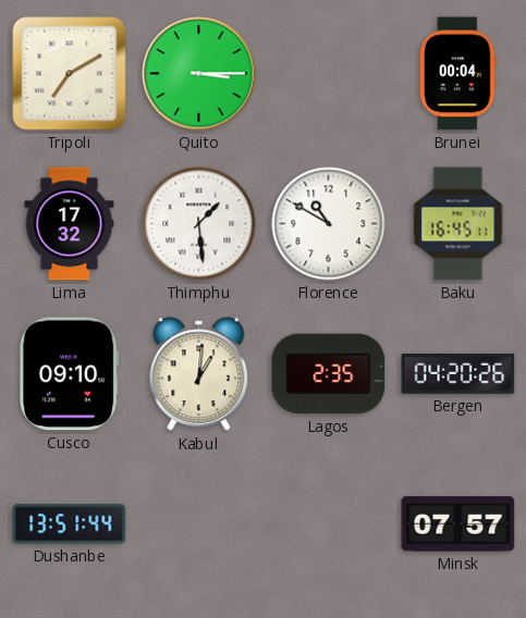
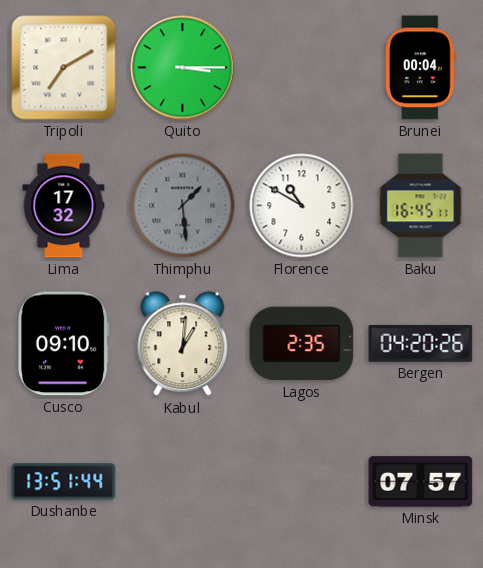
Thimphu dial: white -> grey (183, 206)
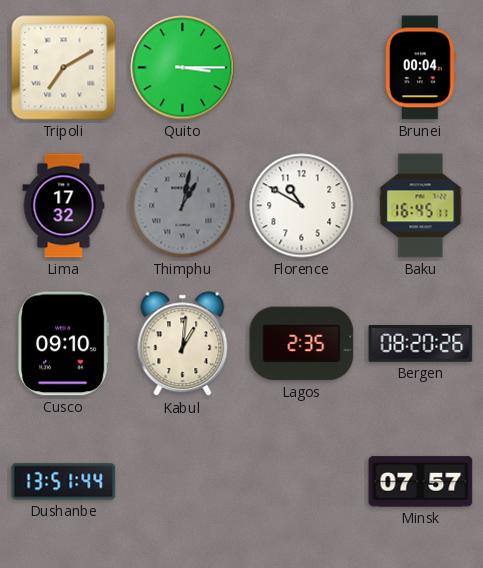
Thimphu: 1:29 -> 1:02 (183, 206)
Bergen: 04:20 -> 08:20 (421, 344)
